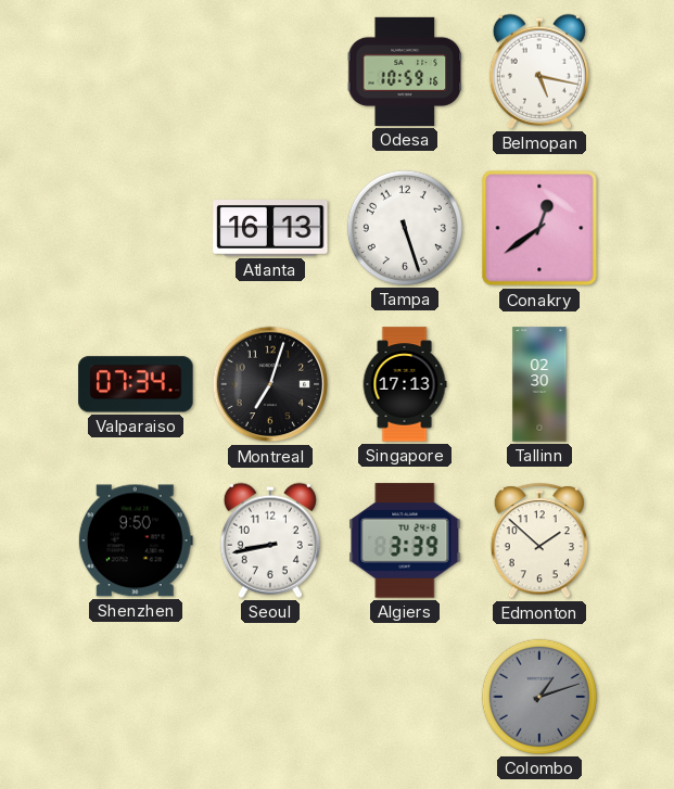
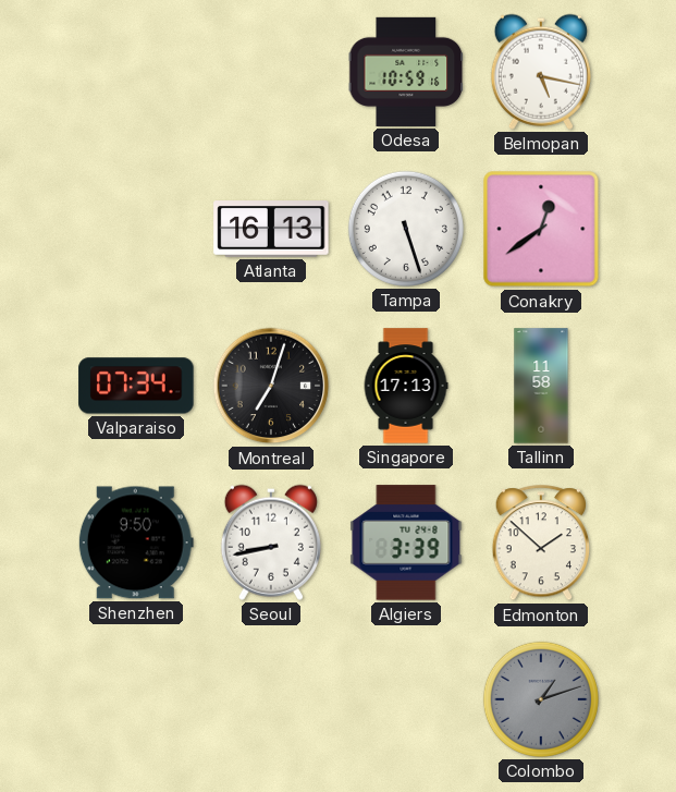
Tallinn: 02:30 -> 11:58 (541, 386)
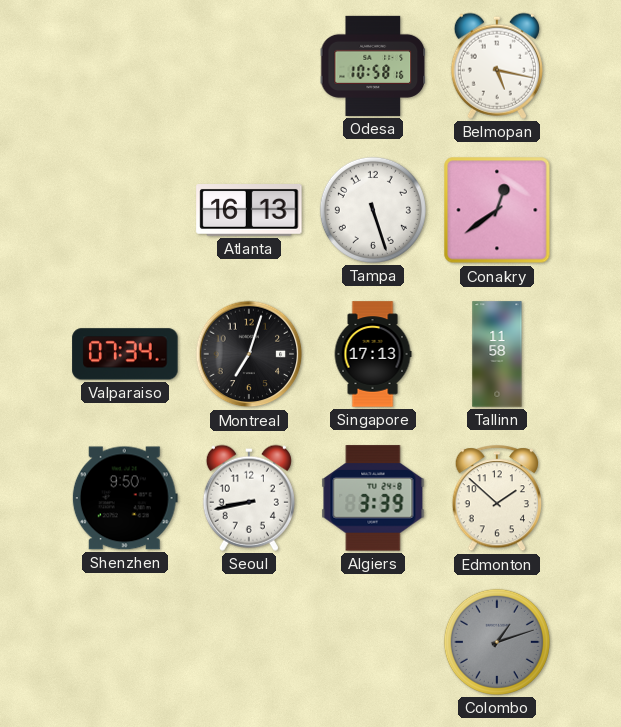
Odesa: 10:59 -> 10:58 (373, 66)
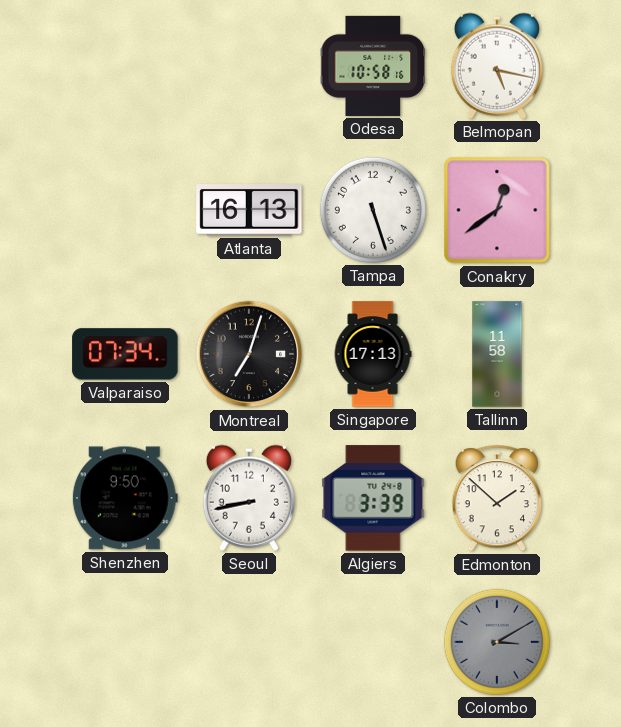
Colombo: 1:12 -> 3:10 (497, 642)
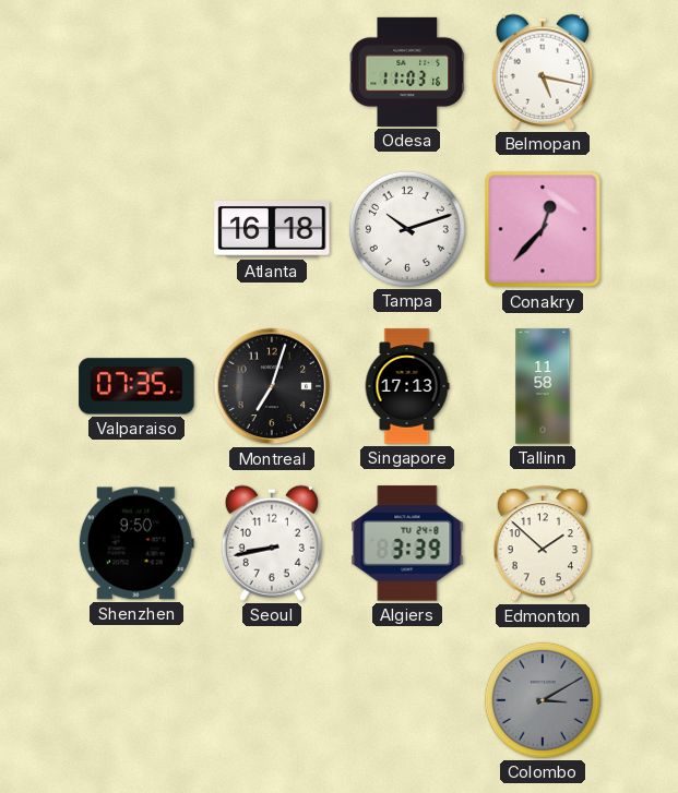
Odesa: 10:58 -> 11:03 (407, 72)
Atlanta: 16:13 -> 16:18 (272, 230)
Tampa: 5:27 -> 10:12 (407, 229)
Conakry: 12:39 -> 12:37 (543, 229)
Valparaiso: 07:34 -> 07:35 (136, 386)
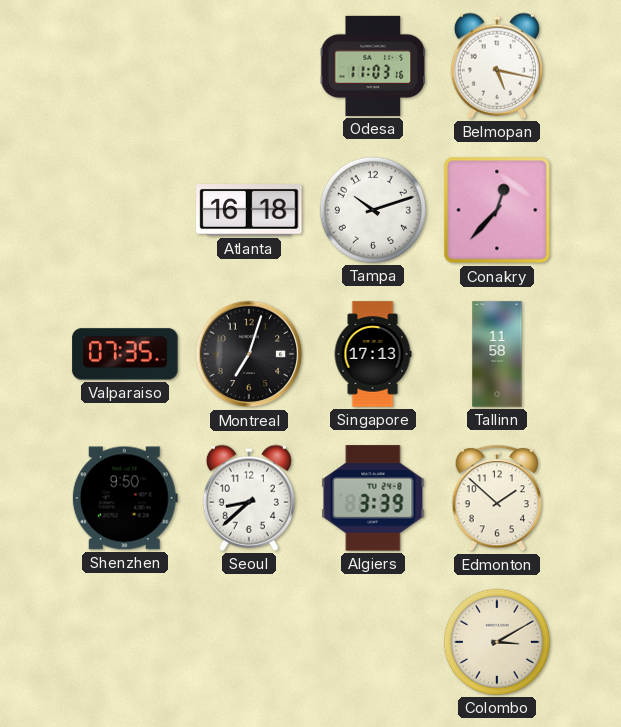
Seoul: 8:43 -> 8:38 (249, 498)
Colombo dial: grey -> cream (497, 642)
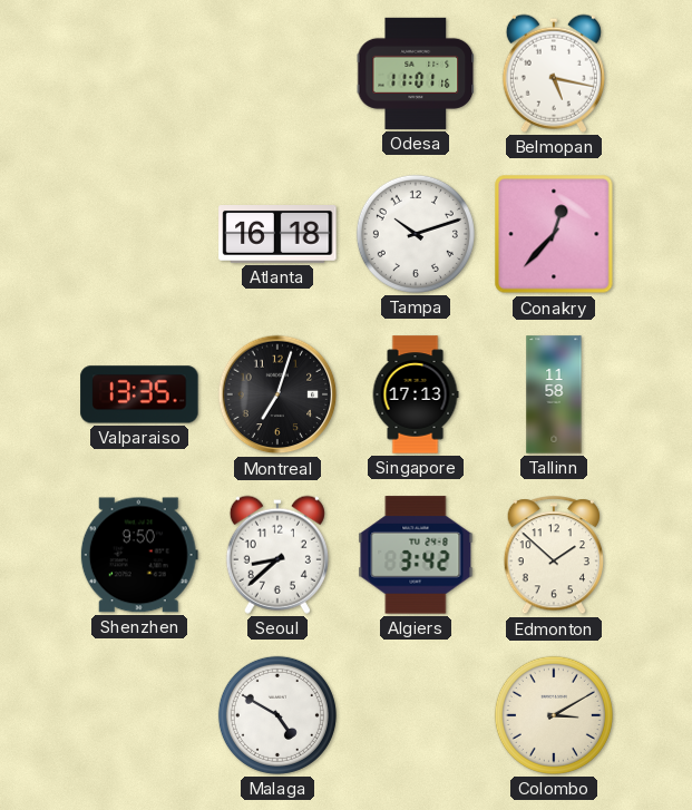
Odesa: 11:03 -> 11:01 (416, 74)
Valparaiso: 07:35 -> 13:35 (139, 394)
Algiers: 3:39 -> 3:42 (416, 555)
Malaga: none -> 4:50 (277, 715)
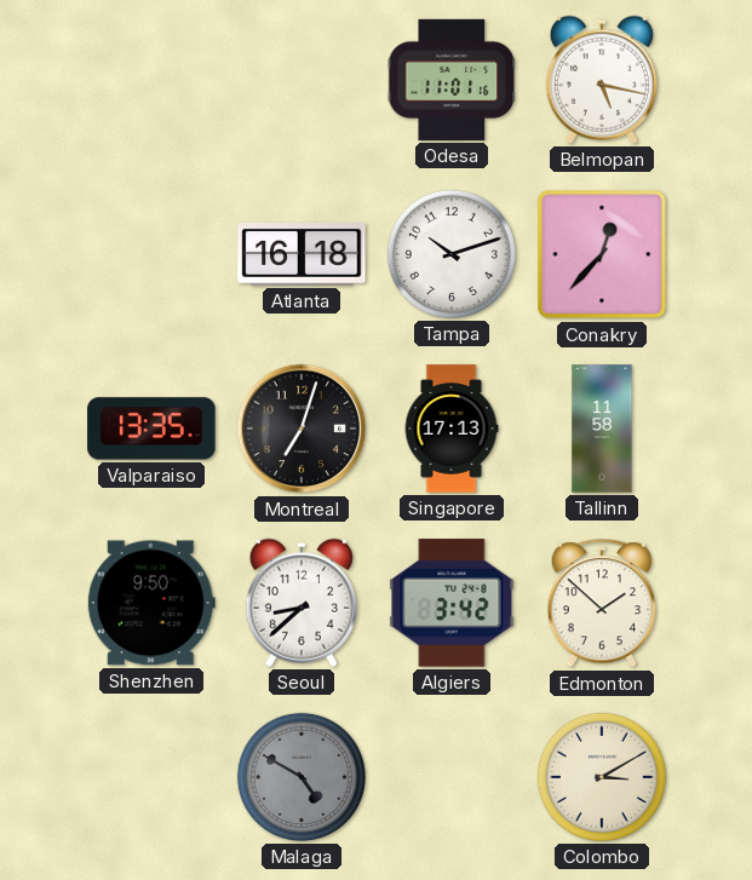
Malaga dial: white -> grey (302, 777)
